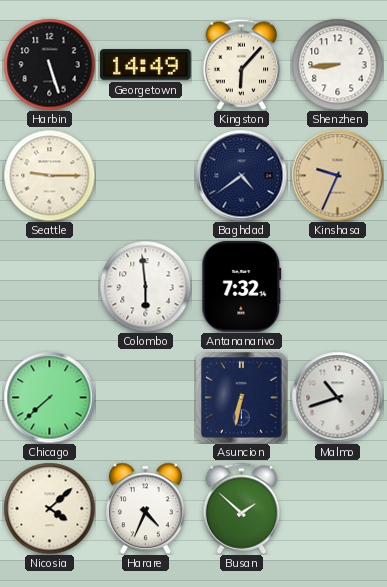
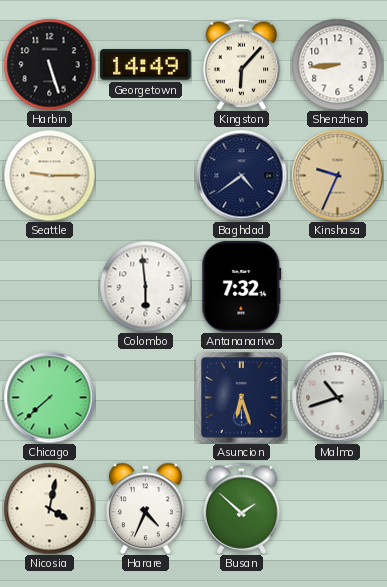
Asuncion: 6:32 -> 6:27 (241, 397)
Nicosia: 4:08 -> 4:02 (49, 508)
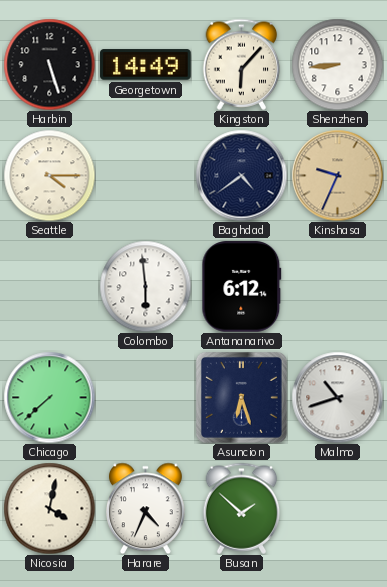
Seattle: 9:15 -> 4:15 (49, 175)
Antananarivo: 7:32 -> 6:12 (242, 287)
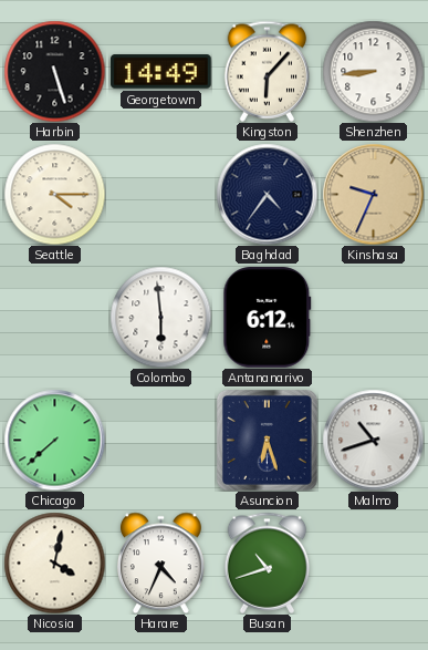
Baghdad: 4:39 -> 4:36 (267, 194)
Busan: 1:52 -> 10:42 (268, 563)
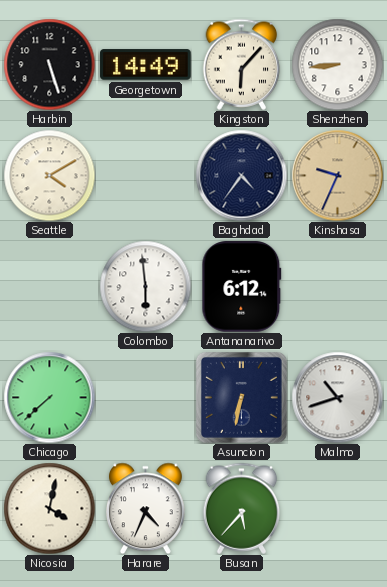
Seattle: 4:15 -> 4:10 (49, 175)
Asuncion: 6:27 -> 6:32 (241, 397)
Busan: 10:42 -> 5:37 (242, 508)
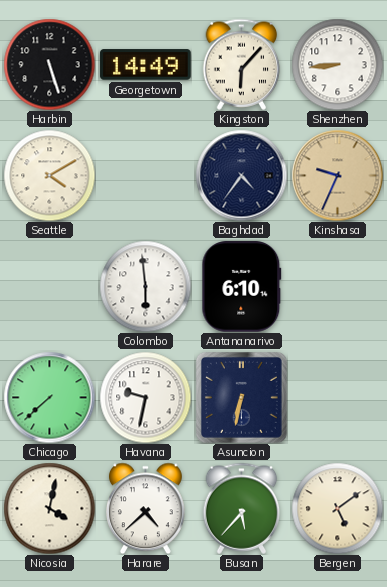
Antananarivo: 6:12 -> 6:10 (242, 287)
Havana: none -> 9:32 (145, 397)
Malmo: 10:42 -> none (337, 397)
Harare: 4:34 -> 4:38 (145, 508)
Bergen: none -> 5:09 (337, 508)
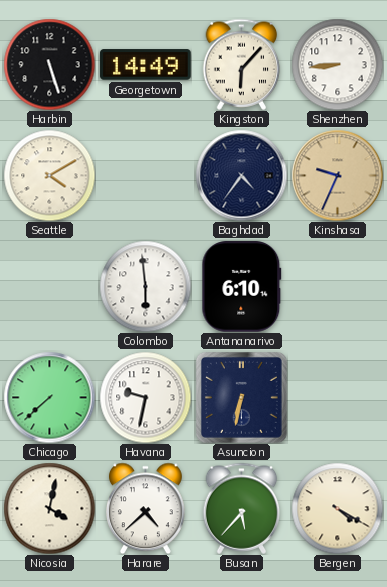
Bergen: 5:09 -> 4:20 (337, 508)
